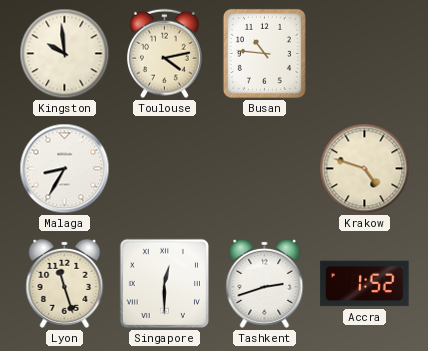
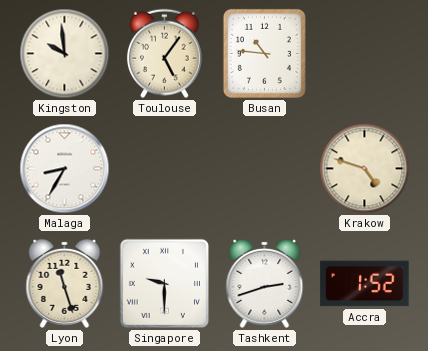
Toulouse: 4:13 -> 5:06 (164, 54)
Singapore: 12:30 -> 9:30 (164, 283)
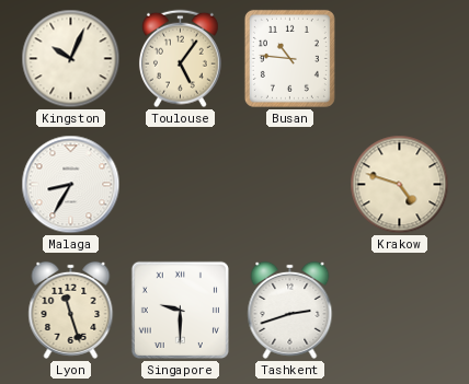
Kingston: 9:59 -> 10:04 (71, 59)
Accra: 1:52 -> none (365, 284)
